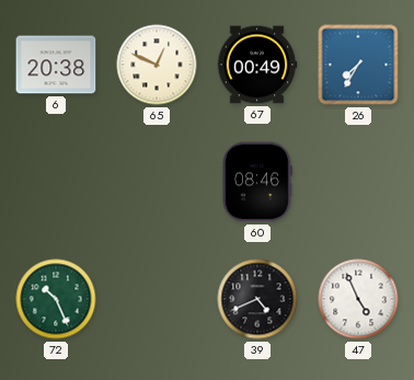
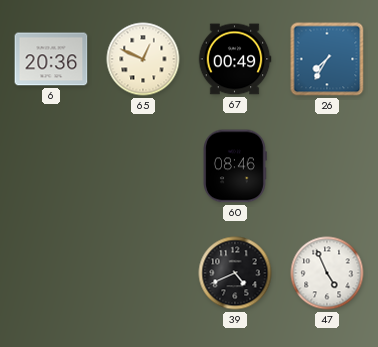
6: 20:38 -> 20:36 (51, 59)
72: 10:26 -> none (56, 299)
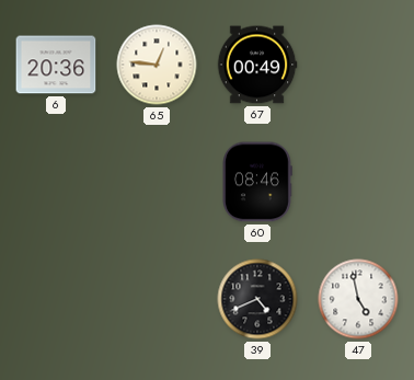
65: 12:49 -> 12:46 (157, 65)
26: 7:35 -> none (327, 59)
47: 4:56 -> 4:58 (358, 299)
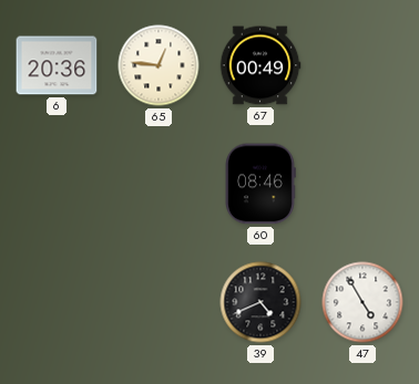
47: 4:58 -> 4:55 (362, 302)
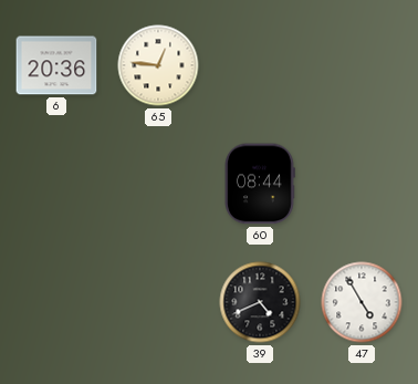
67: 00:49 -> none (260, 65)
60: 08:46 -> 08:44 (260, 184)
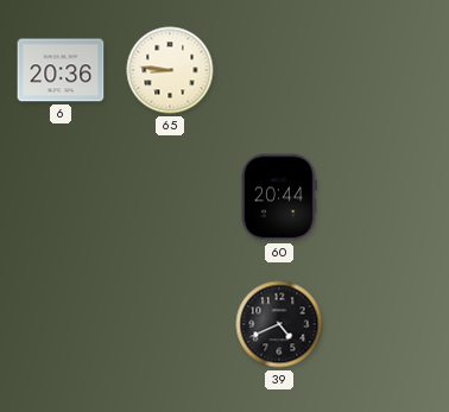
65: 12:46 -> 8:46 (170, 70)
60: 08:44 -> 20:44 (279, 197)
47: 4:55 -> none (362, 302)
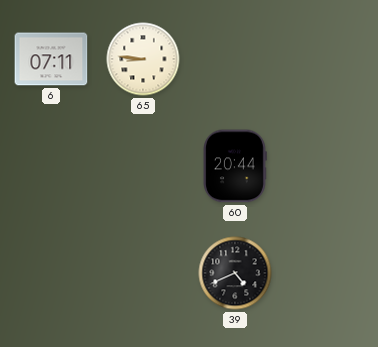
6: 20:36 -> 07:11 (51, 59)
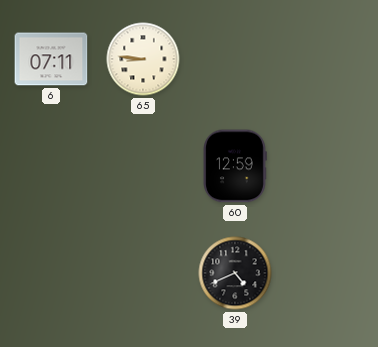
60: 20:44 -> 12:59 (235, 166)
